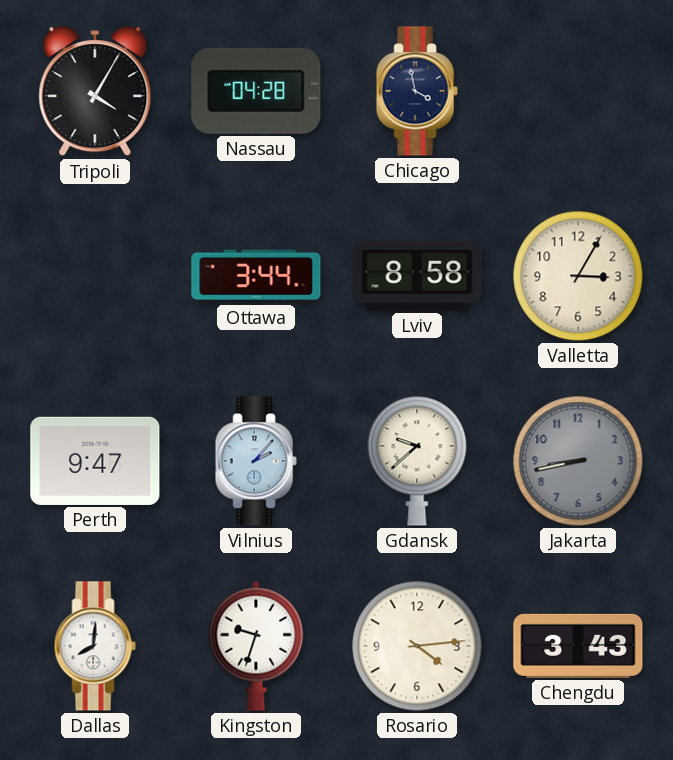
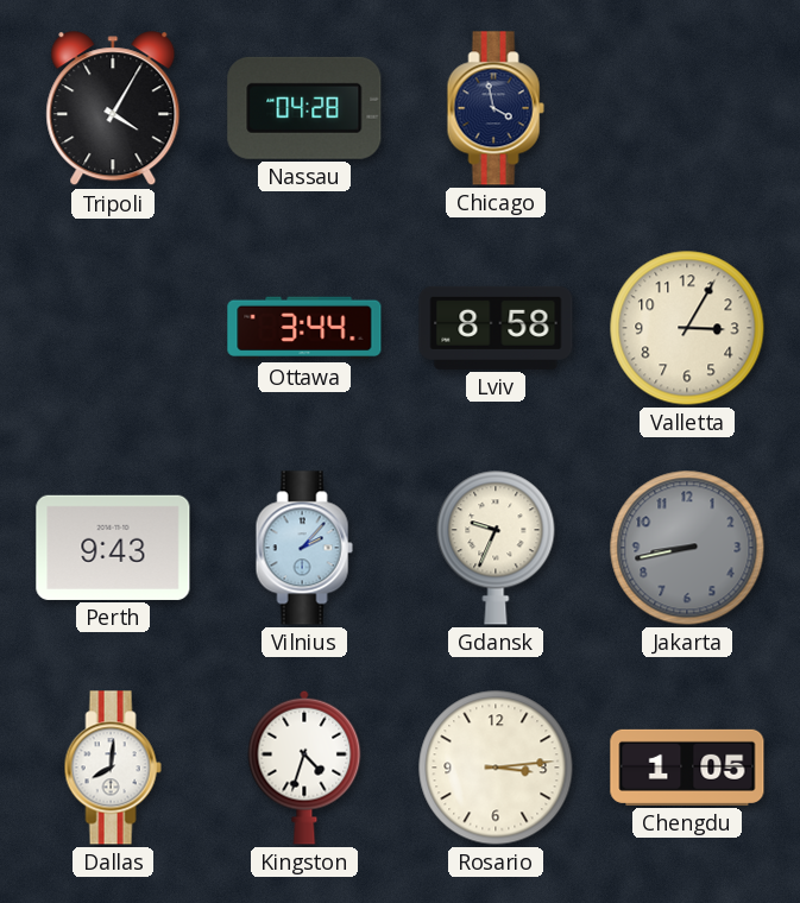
Perth: 9:47 -> 9:43 (113, 548)
Gdansk: 9:38 -> 9:34 (496, 548)
Kingston: 9:33 -> 4:33 (304, 768)
Rosario: 4:14 -> 3:14 (496, 768)
Chengdu: 3:43 -> 1:05 (687, 768)
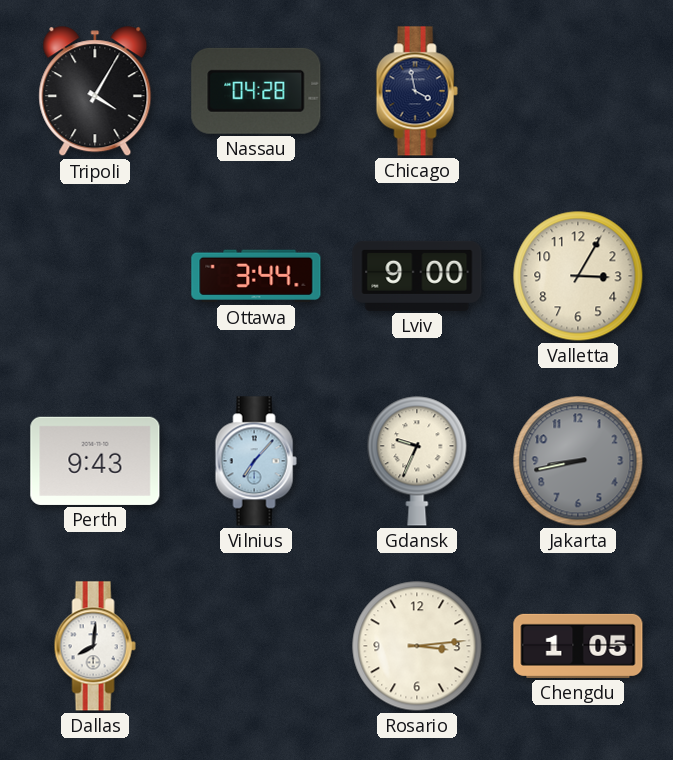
Lviv: 8:58 -> 9:00 (417, 276)
Vilnius: 2:07 -> 7:07 (256, 461)
Kingston: 4:33 -> none (304, 768)
